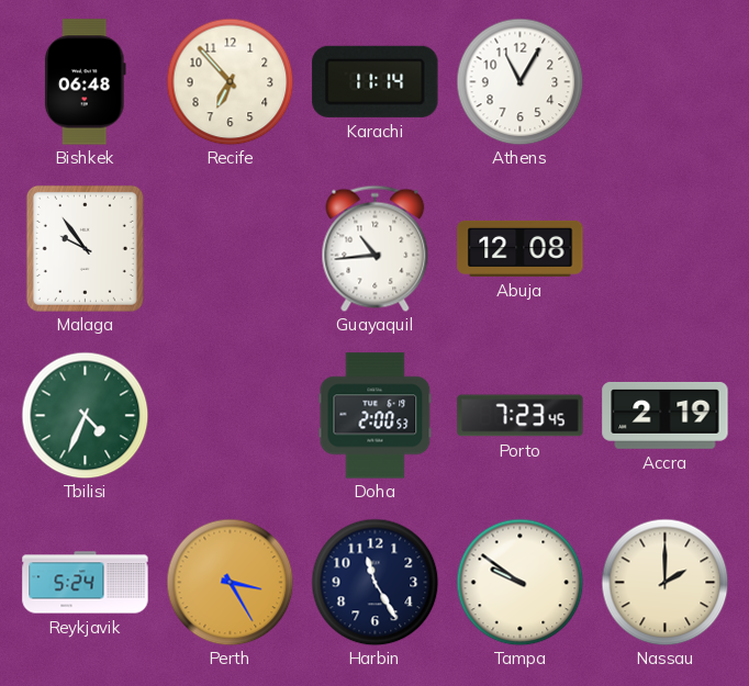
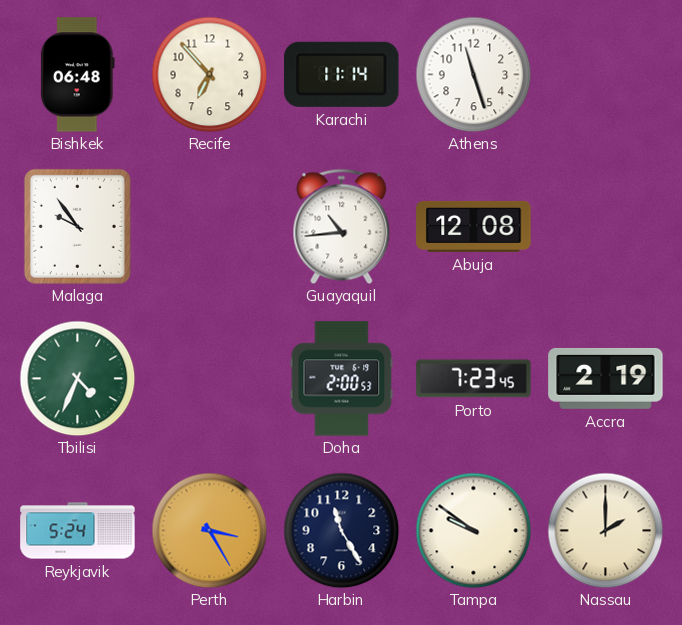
Athens: 11:05 -> 11:27 (473, 74)
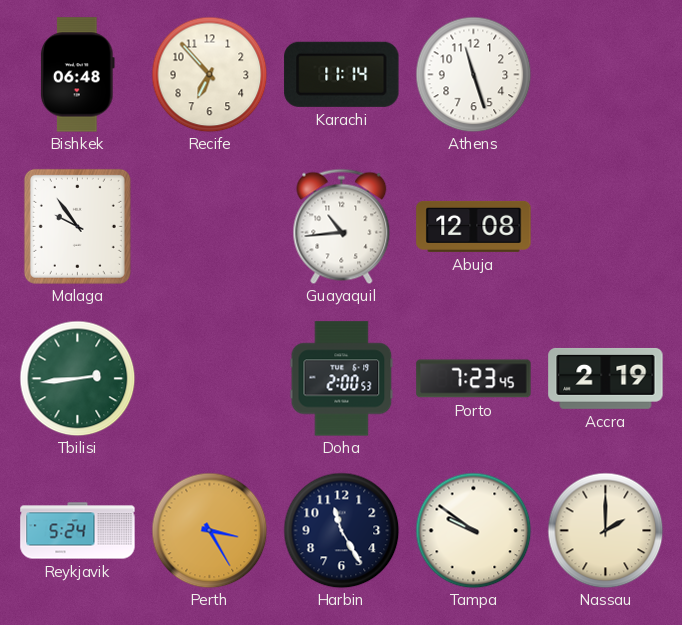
Tbilisi: 4:34 -> 2:44 (77, 378)
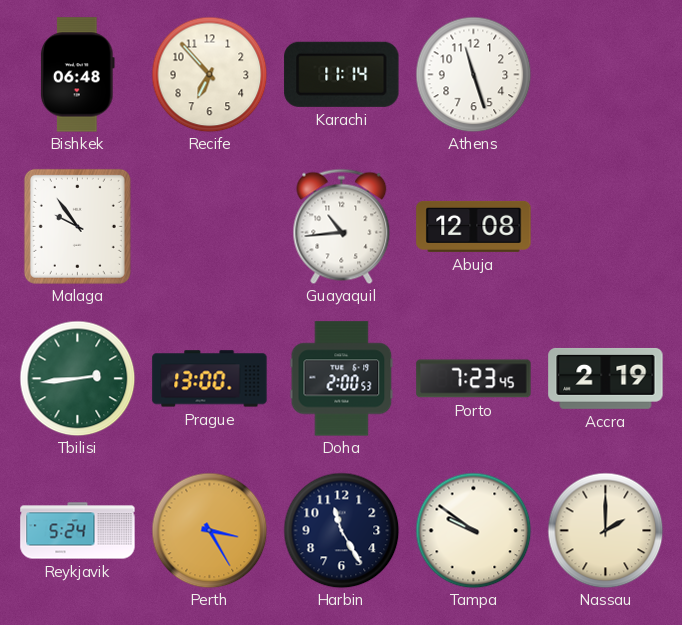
Prague: none -> 13:00 (210, 379)
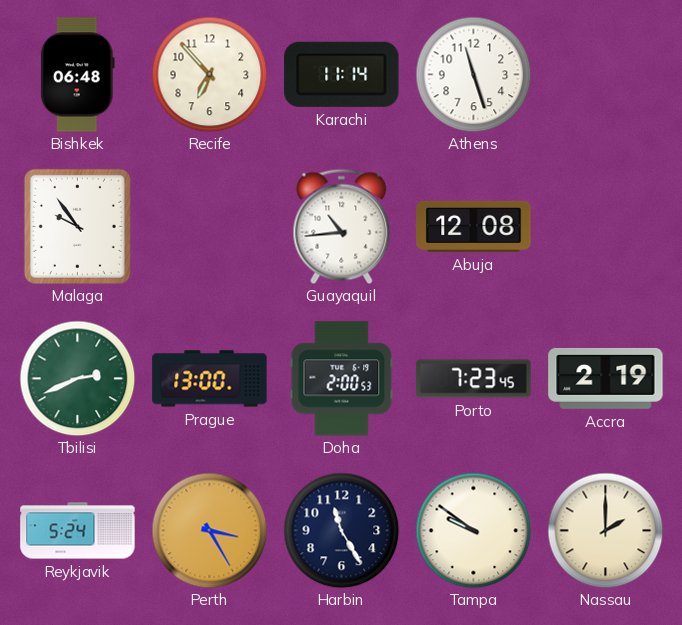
Tbilisi: 2:44 -> 2:41 (77, 378)
